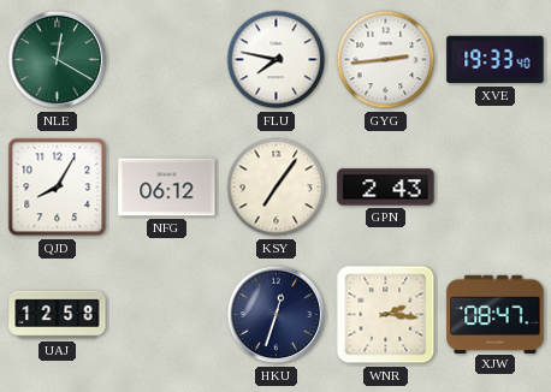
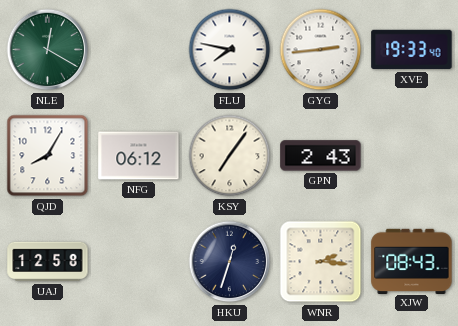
XJW: 08:47 -> 08:43 (412, 261)
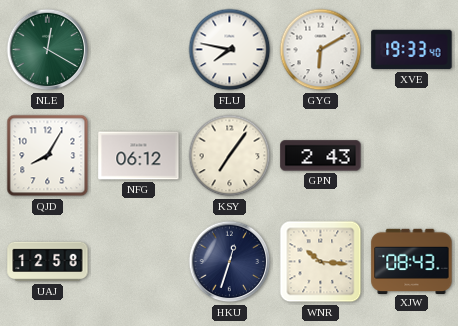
GYG: 2:44 -> 6:10 (321, 50)
WNR: 2:16 -> 10:16 (321, 262)
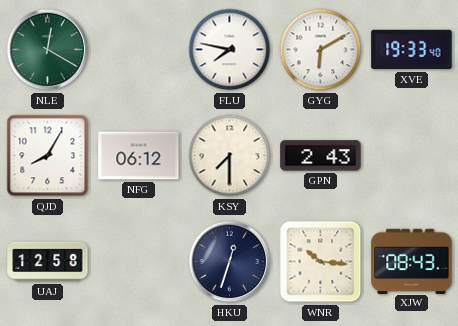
KSY: 7:06 -> 7:30 (230, 156)
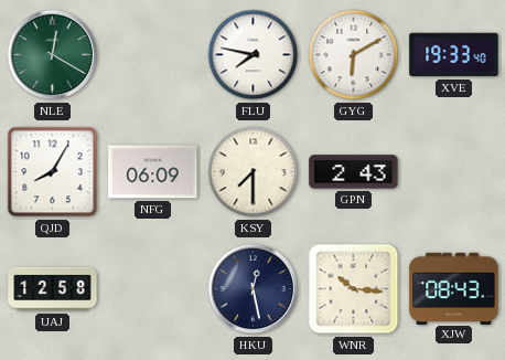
NFG: 06:12 -> 06:09 (153, 172)
HKU: 12:33 -> 12:28 (254, 289)
